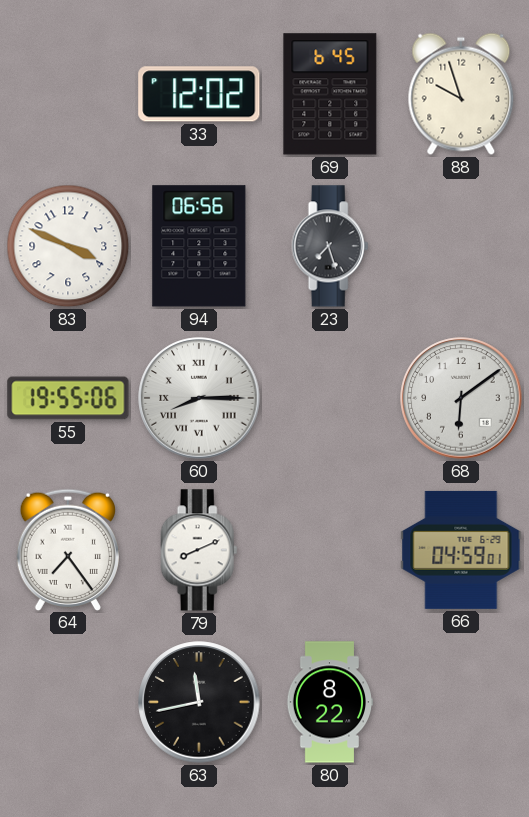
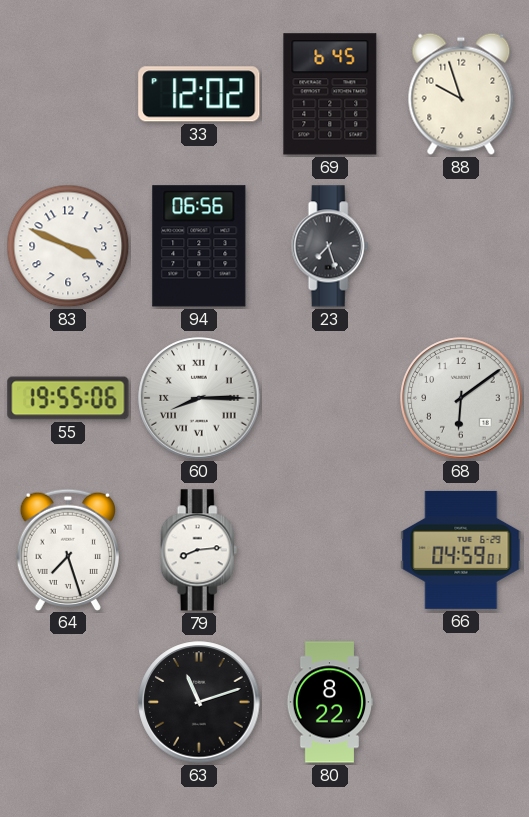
64: 7:24 -> 7:27 (67, 549)
79: 8:11 -> 8:14 (199, 550)
63: 11:43 -> 11:12 (199, 702)
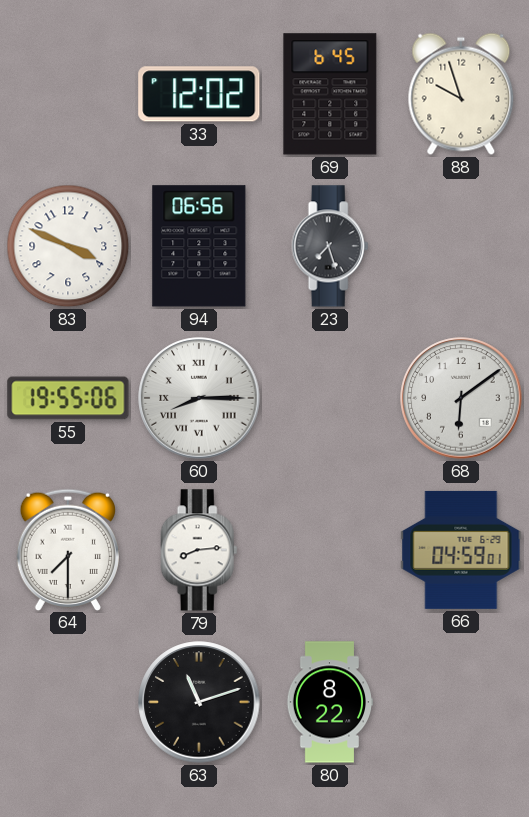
64: 7:27 -> 7:30 (67, 549)
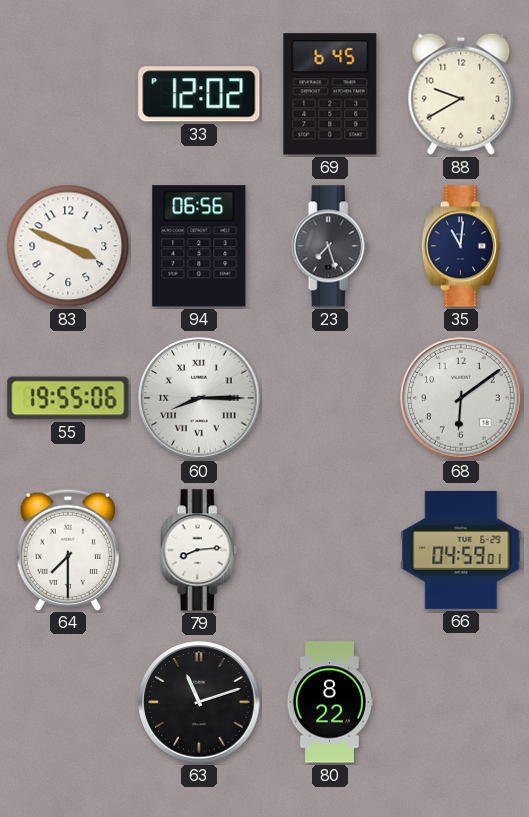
88: 9:57 -> 9:40 (461, 94)
35: none -> 11:01 (460, 246)
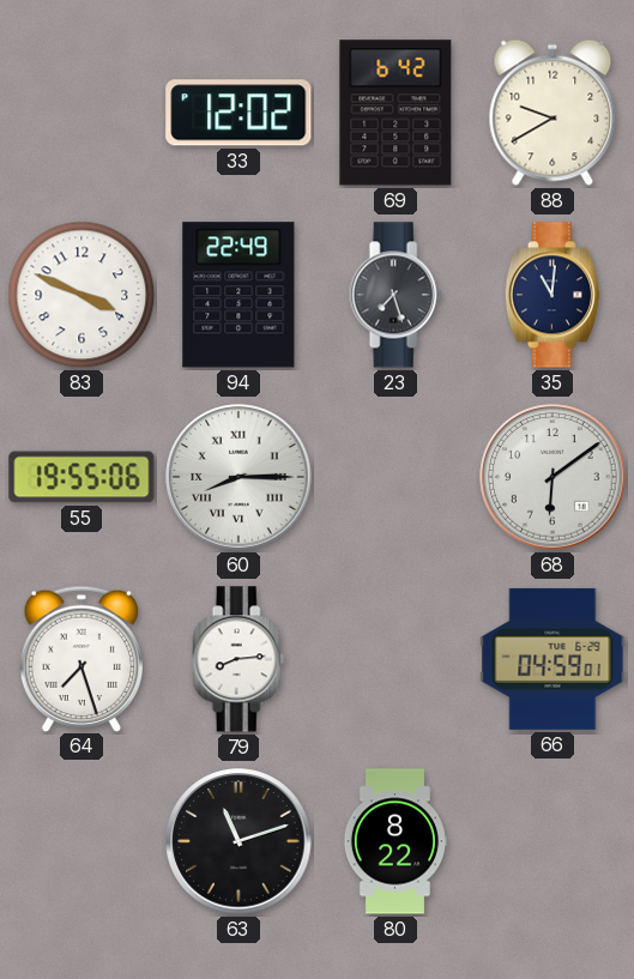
69: 6:45 -> 6:42 (396, 113)
94: 06:56 -> 22:49 (238, 295)
64: 7:30 -> 7:27 (80, 658)
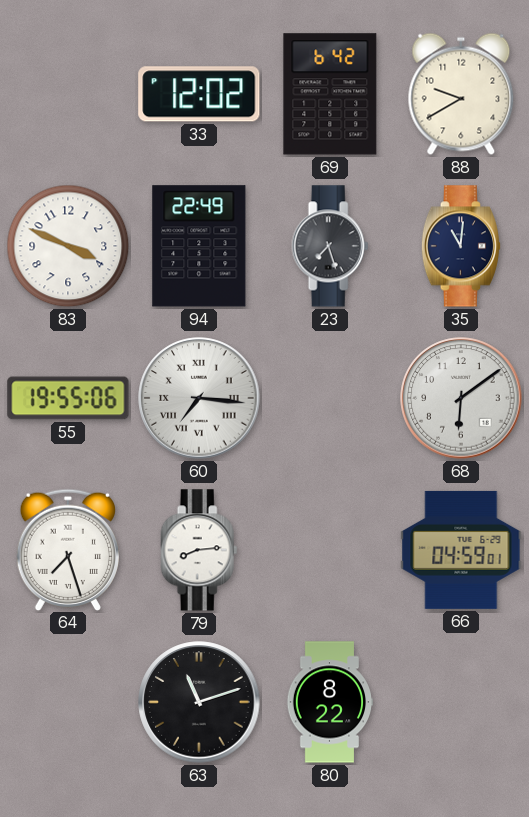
60: 8:15 -> 7:16 (199, 398)
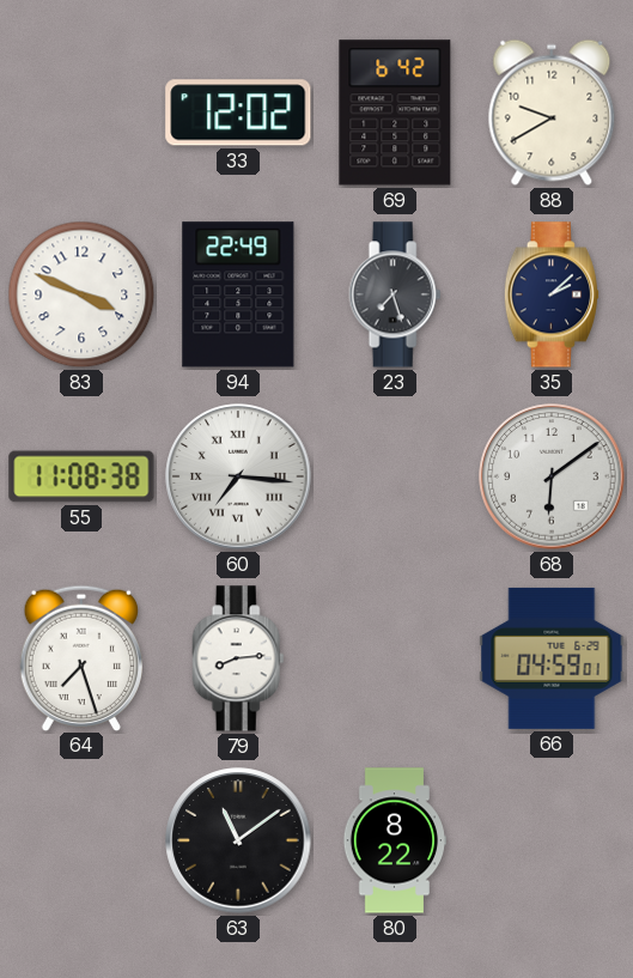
35: 11:01 -> 2:08 (550, 294)
55: 19:55 -> 11:08 (81, 476)
63: 11:12 -> 11:09 (238, 840)
